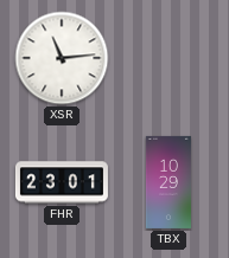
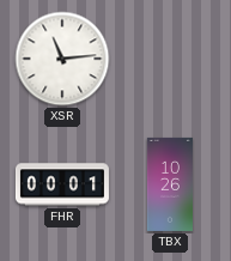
FHR: 23:01 -> 00:01 (62, 184)
TBX: 10:29 -> 10:26 (170, 184)
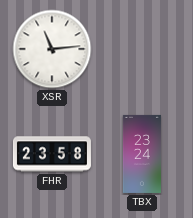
FHR: 00:01 -> 23:58 (52, 154)
TBX: 10:26 -> 23:24 (142, 154)
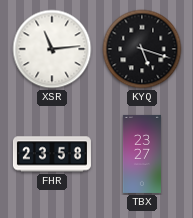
KYQ: none -> 5:18 (142, 49)
TBX: 23:24 -> 23:27 (142, 154)
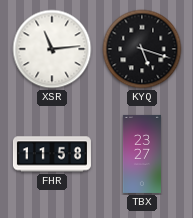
FHR: 23:58 -> 11:58 (52, 154)
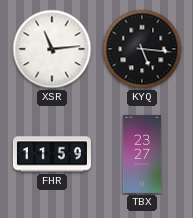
KYQ: 5:18 -> 5:16 (142, 49)
FHR: 11:58 -> 11:59 (52, 154)
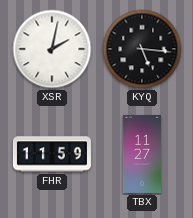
XSR: 11:14 -> 2:02 (52, 49)
TBX: 23:27 -> 11:27 (142, 154)
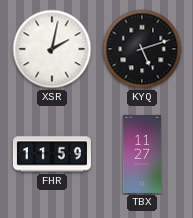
KYQ: 5:16 -> 5:12 (142, 49)
